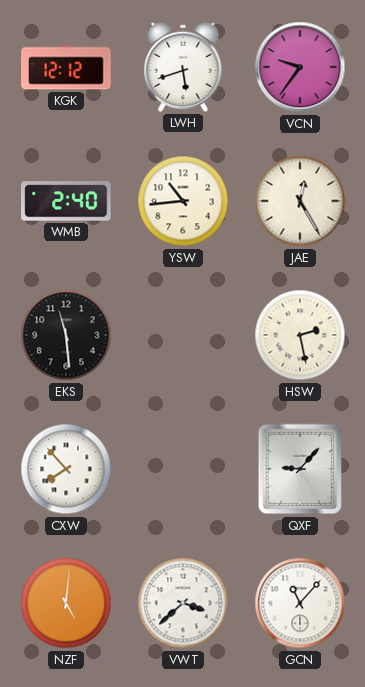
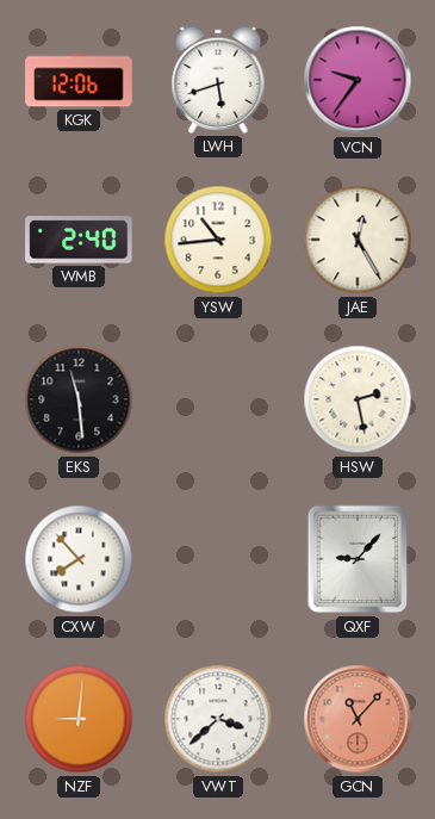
KGK: 12:12 -> 12:06 (79, 80)
NZF: 5:01 -> 9:01 (79, 719)
GCN dial: white -> salmon (358, 719)
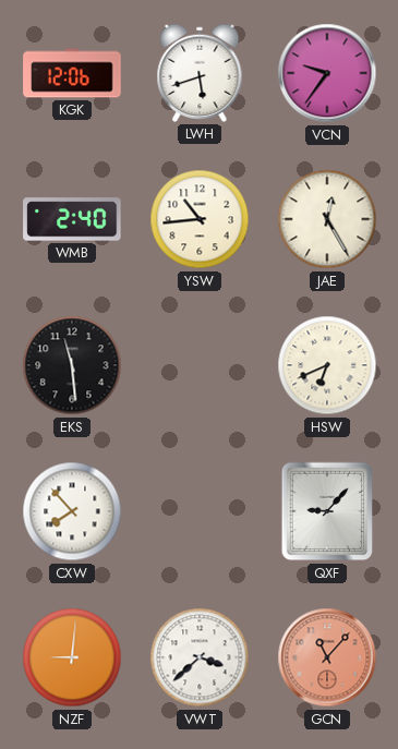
HSW: 2:28 -> 6:41 (327, 365)
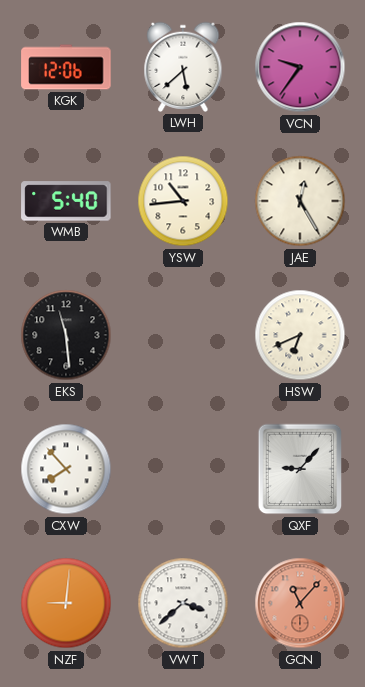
LWH: 5:42 -> 5:38 (183, 67)
WMB: 2:40 -> 5:40 (66, 201)
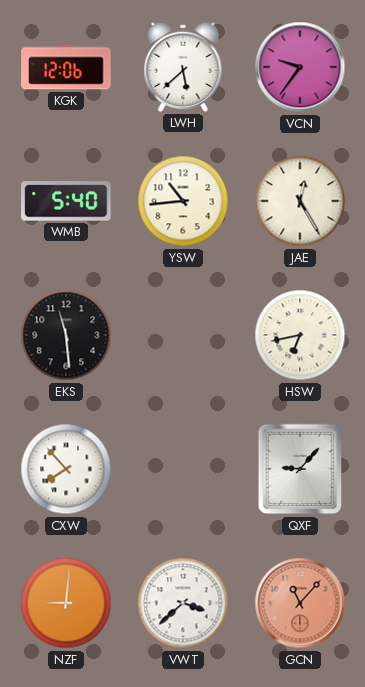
HSW: 6:41 -> 6:43 (300, 335)
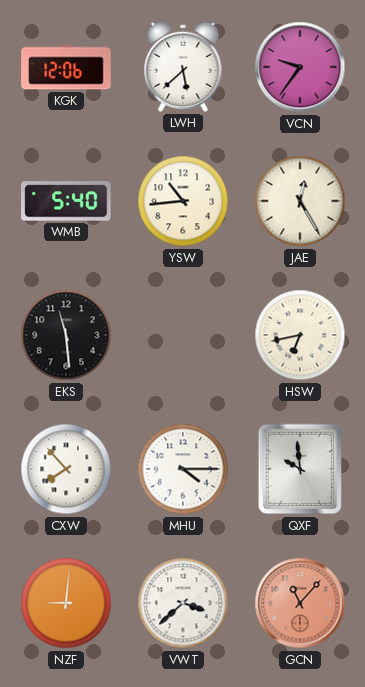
MHU: none -> 4:15 (183, 469)
QXF: 9:07 -> 9:59 (300, 469)
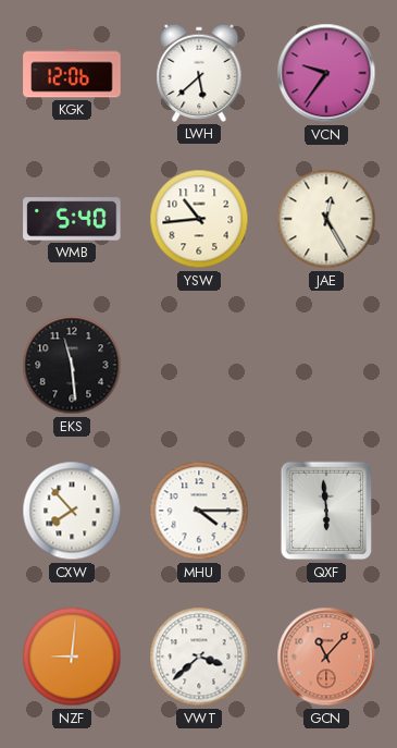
HSW: 6:43 -> none (300, 335)
QXF: 9:59 -> 5:59 (326, 511)
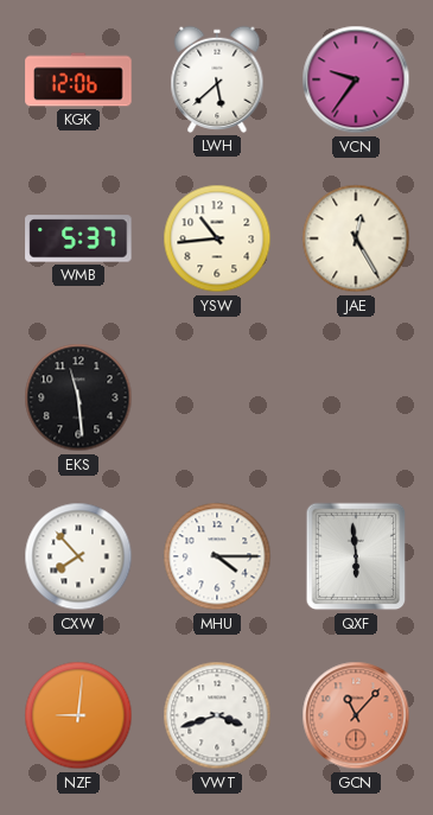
WMB: 5:40 -> 5:37 (78, 238)
VWT: 3:38 -> 3:42 (217, 715)
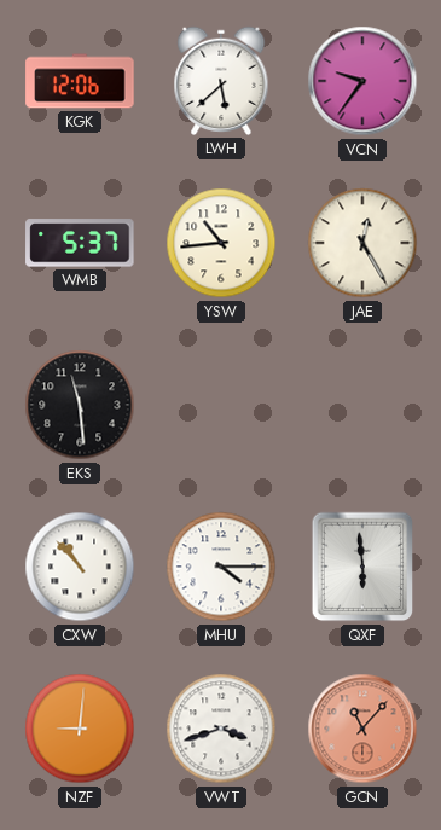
CXW: 7:53 -> 10:53 (80, 567)
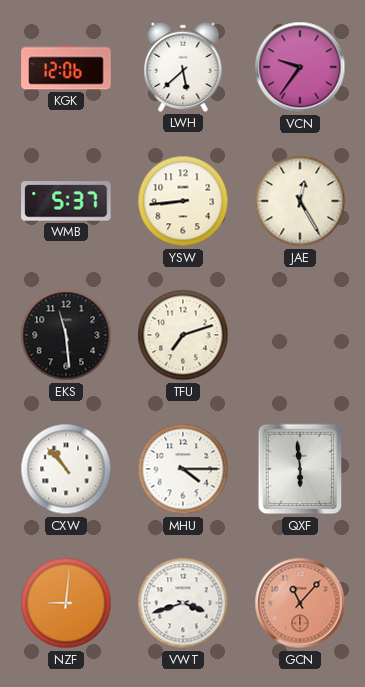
YSW: 10:44 -> 8:44 (183, 201)
TFU: none -> 7:12 (183, 335)
